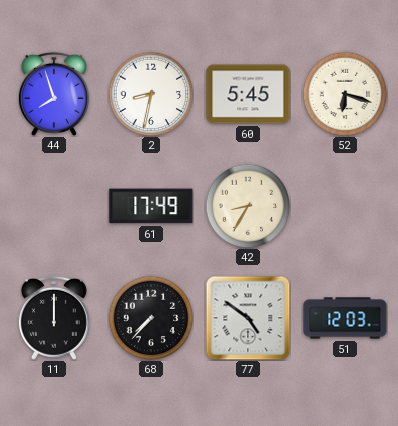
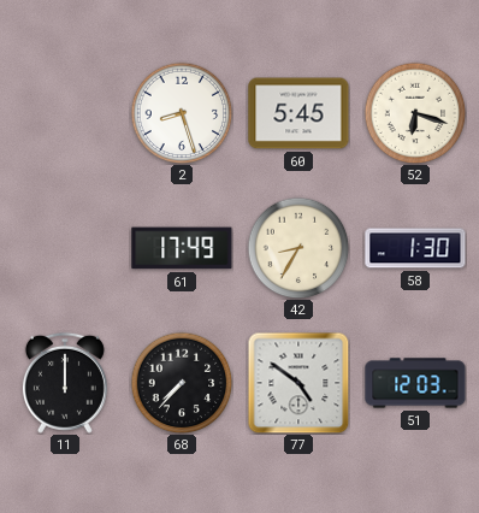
44: 7:57 -> none (54, 94)
2: 8:32 -> 8:27 (182, 113)
58: none -> 1:30 (415, 248)
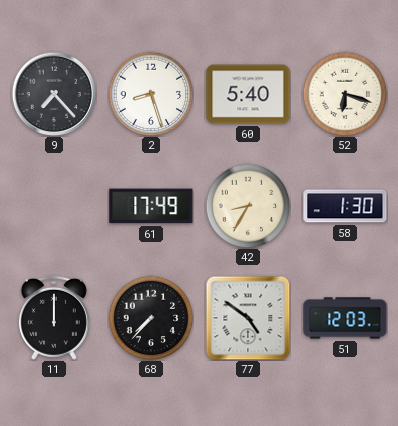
9: none -> 7:23 (53, 93)
60: 5:45 -> 5:40 (248, 94)
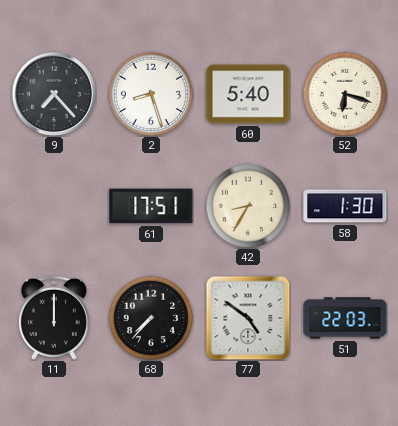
61: 17:49 -> 17:51 (151, 206)
51: 12:03 -> 22:03 (345, 318)
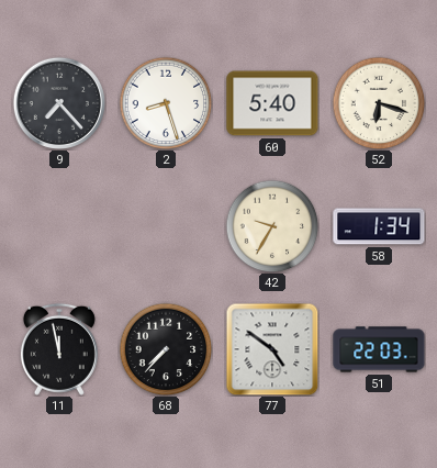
61: 17:51 -> none (151, 206)
42: 8:35 -> 9:35 (272, 226)
58: 1:30 -> 1:34 (379, 226)
11: 12:00 -> 11:58 (59, 349)
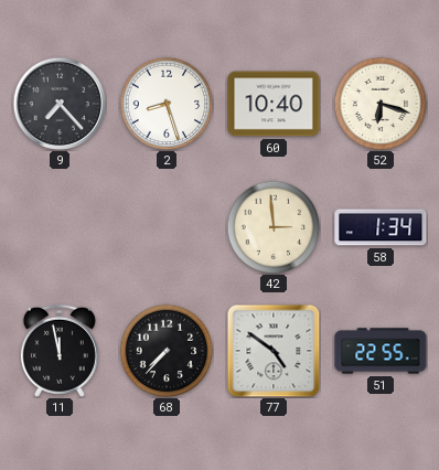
60: 5:40 -> 10:40 (274, 104)
42: 9:35 -> 2:59 (274, 227)
51: 22:03 -> 22:55 (381, 351)
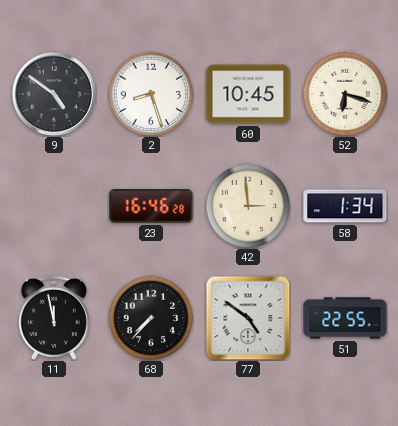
9: 7:23 -> 4:51 (53, 93)
60: 10:40 -> 10:45 (248, 94)
23: none -> 16:46 (151, 206)
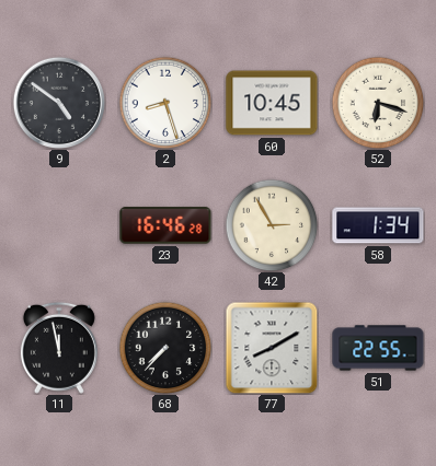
42: 2:59 -> 2:55 (272, 225)
77: 4:51 -> 8:10 (272, 348)
